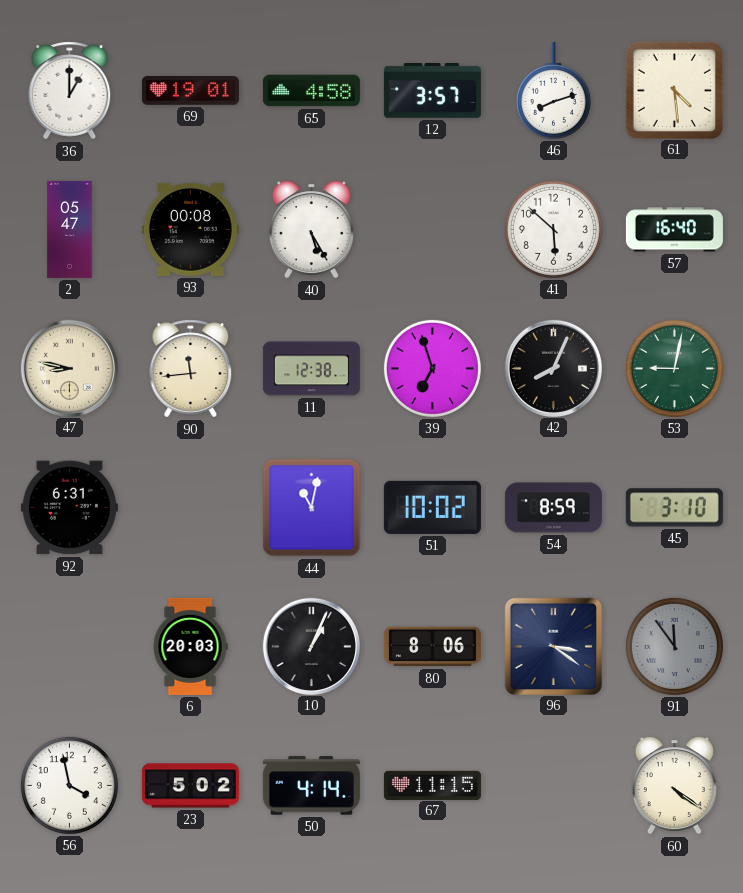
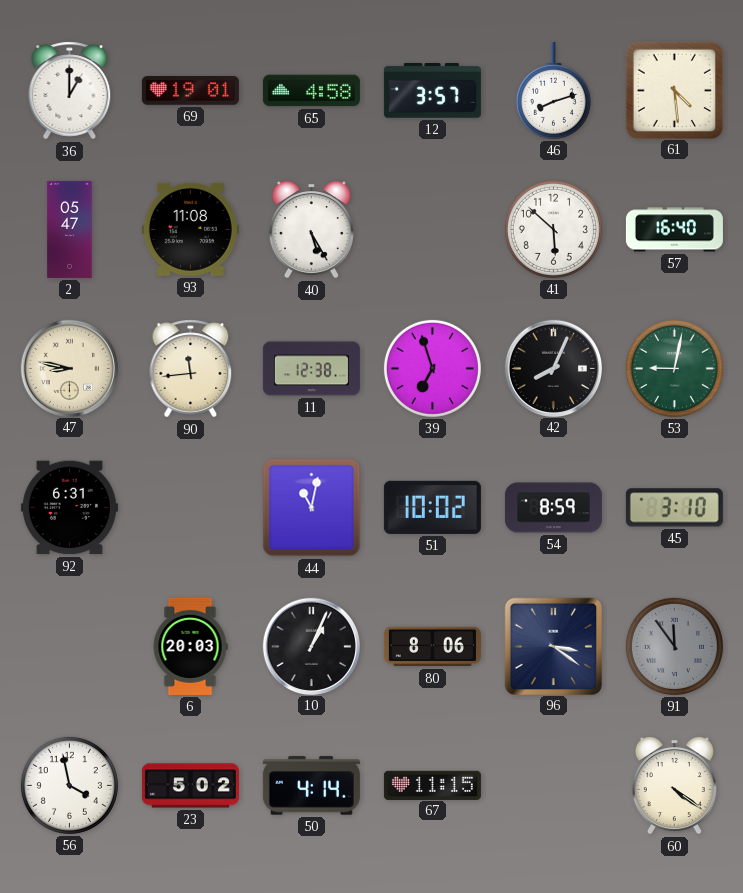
93: 00:08 -> 11:08 (190, 229)
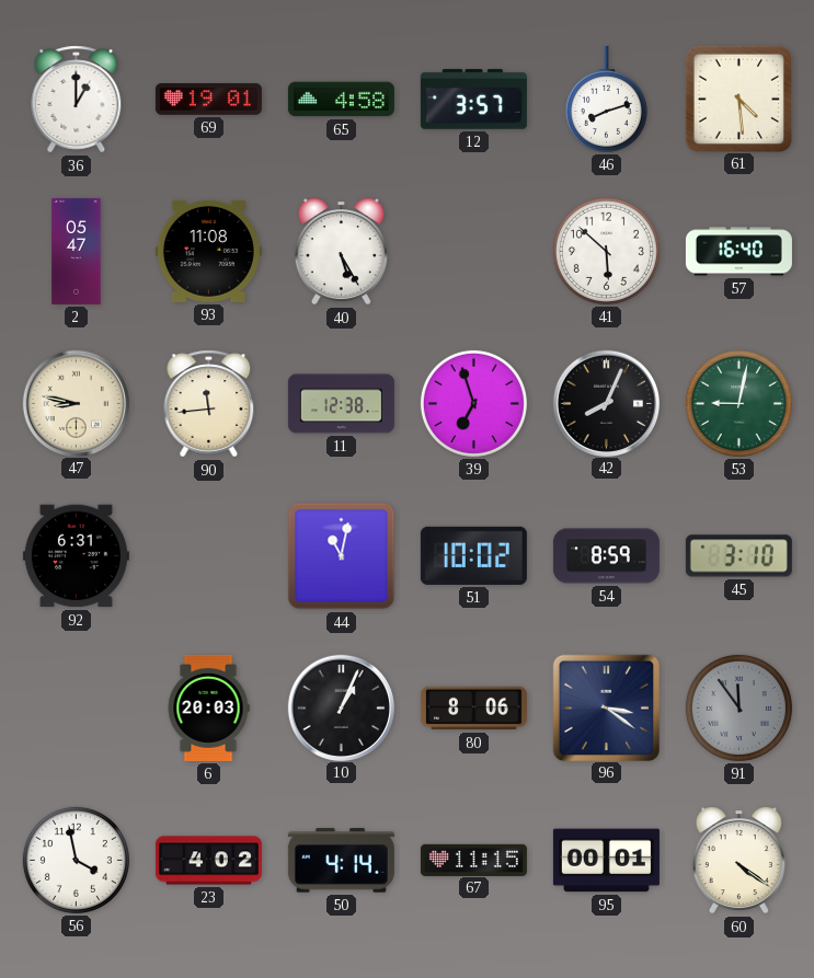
23: 5:02 -> 4:02 (208, 861)
95: none -> 00:01 (606, 861)
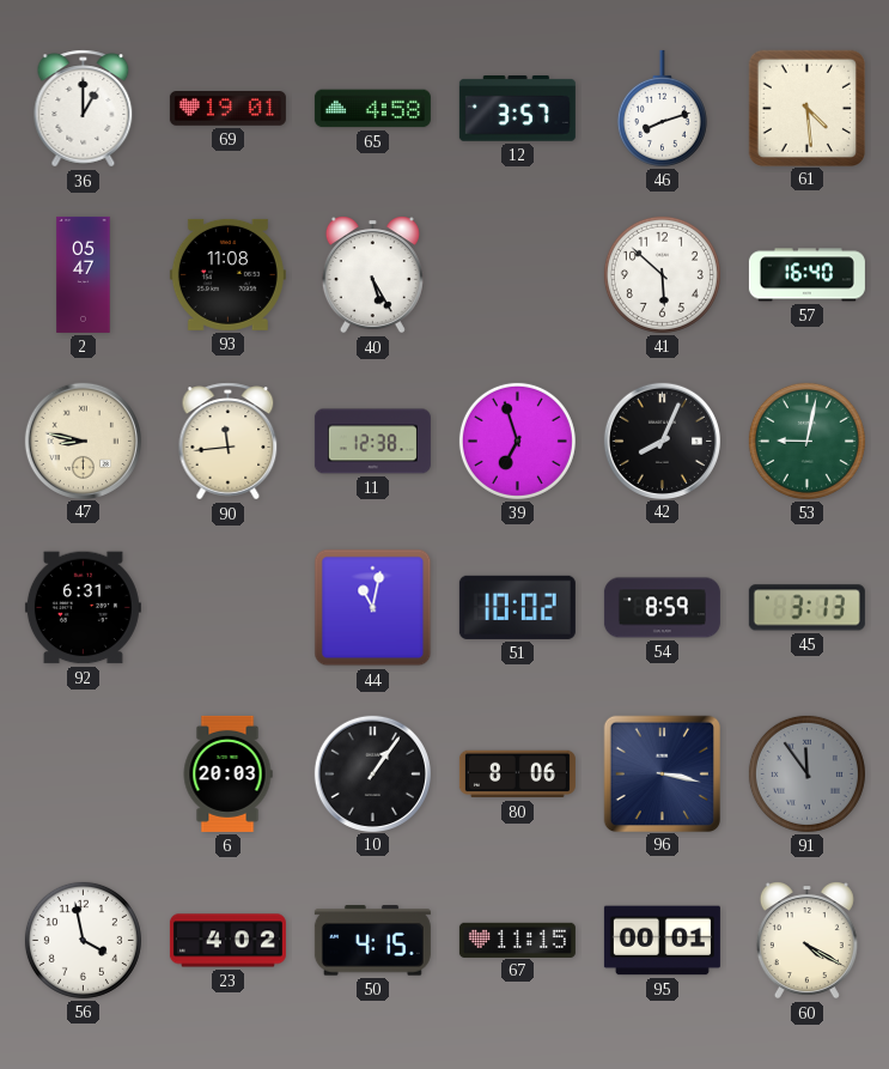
45: 3:10 -> 3:13 (806, 608)
10: 1:04 -> 1:06 (372, 773)
96: 3:21 -> 3:17 (662, 773)
50: 4:14 -> 4:15 (372, 941)
60: 4:21 -> 4:20 (806, 941)
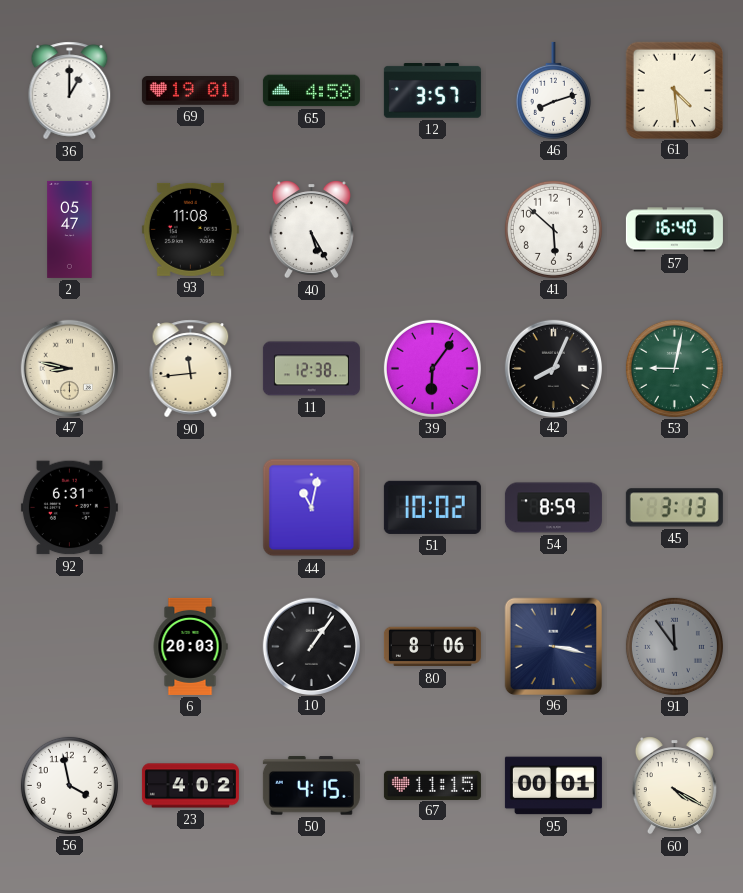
39: 6:57 -> 6:06 (432, 368)
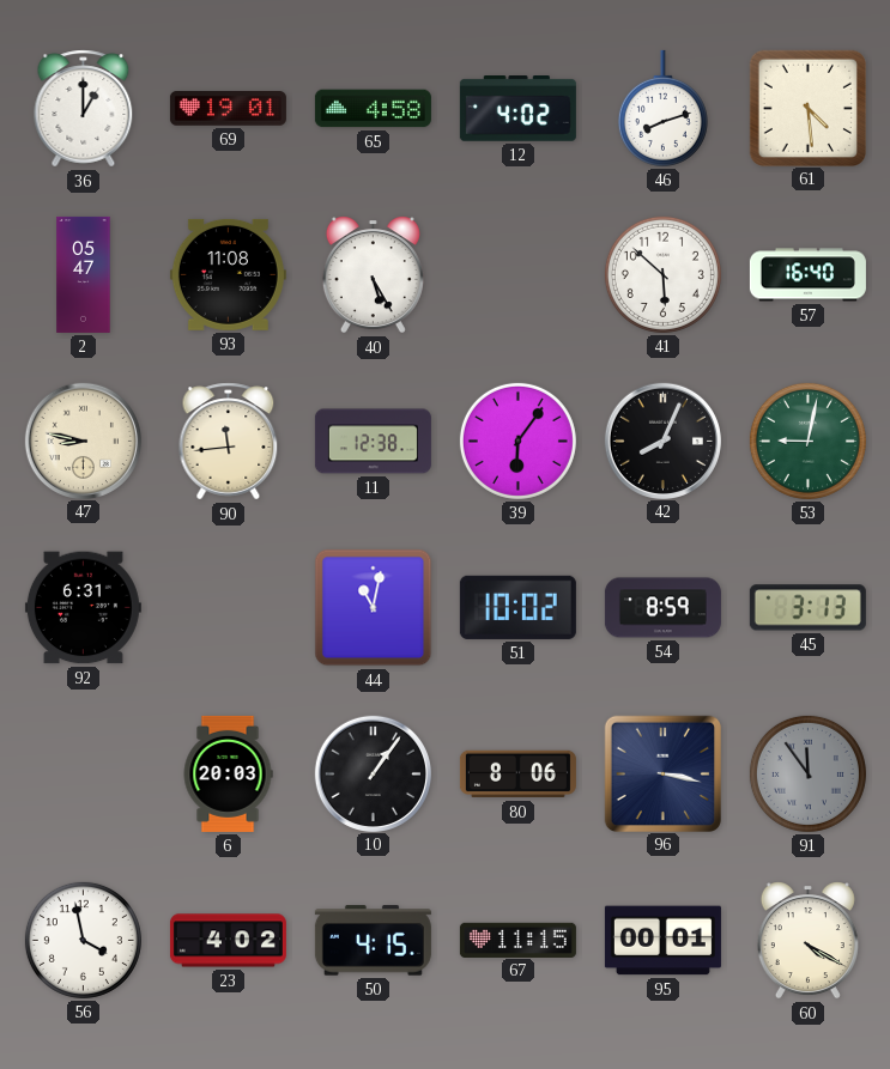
12: 3:57 -> 4:02 (517, 109)
